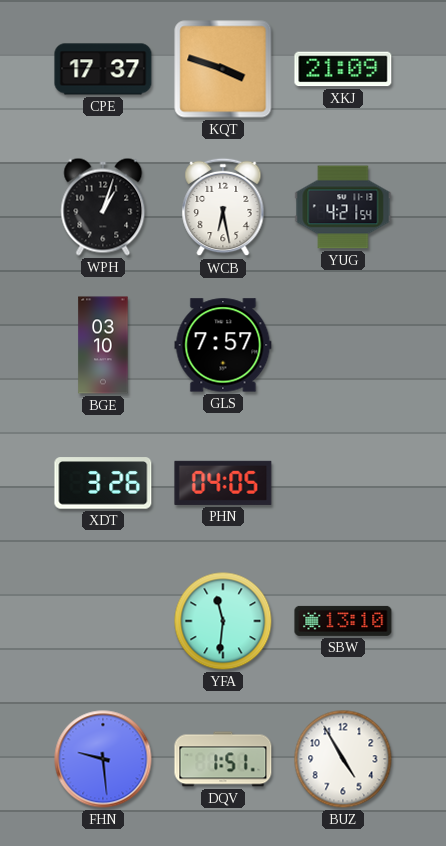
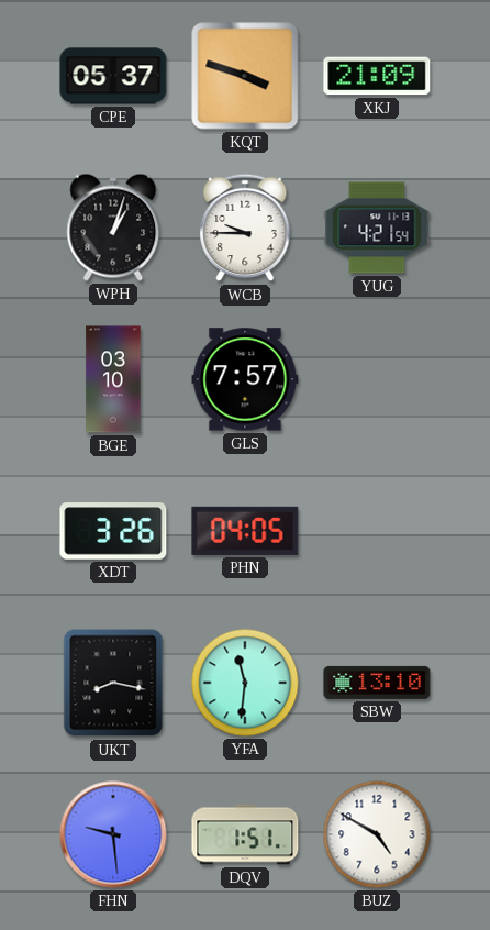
CPE: 17:37 -> 05:37 (113, 76)
WCB: 6:28 -> 9:45 (245, 228)
UKT: none -> 8:17 (113, 683)
BUZ: 4:55 -> 4:50 (377, 834)
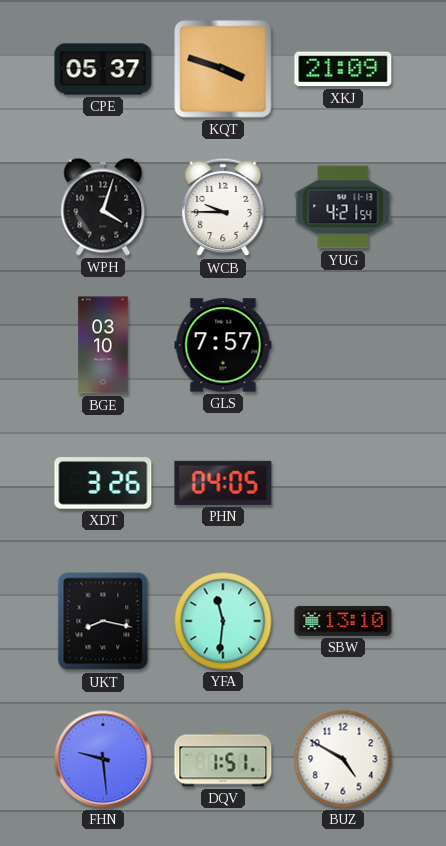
WPH: 1:03 -> 4:03 (103, 207)
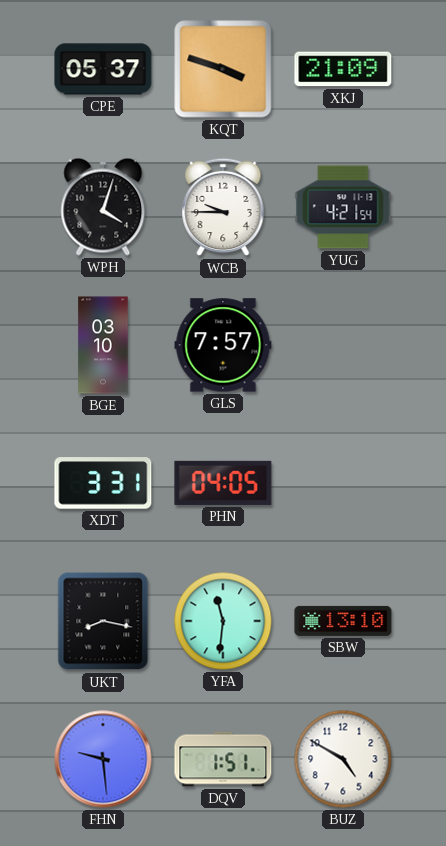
XDT: 3:26 -> 3:31 (103, 483)
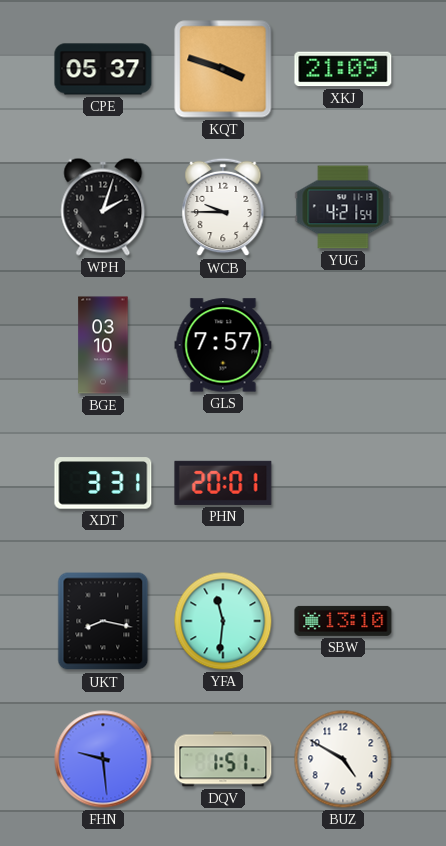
WPH: 4:03 -> 2:03 (103, 207)
PHN: 04:05 -> 20:01 (223, 483)
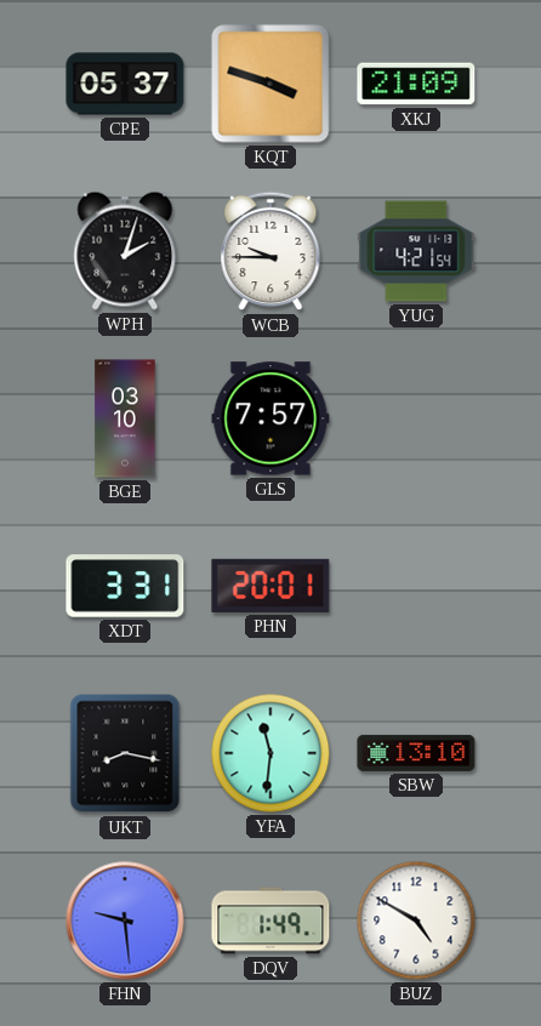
DQV: 1:51 -> 1:49 (270, 920)
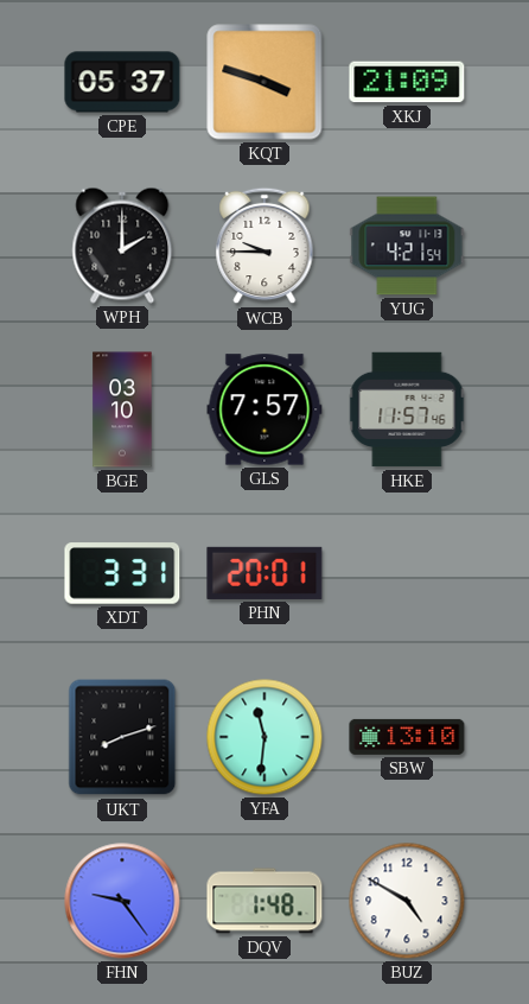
WPH: 2:03 -> 2:00 (122, 246)
HKE: none -> 11:57 (407, 409)
UKT: 8:17 -> 8:12 (122, 737)
FHN: 9:29 -> 9:24 (122, 901)
DQV: 1:49 -> 1:48 (264, 901)
